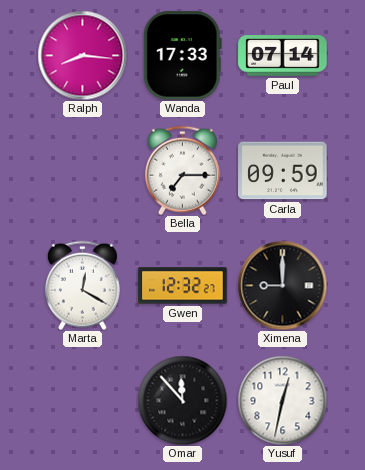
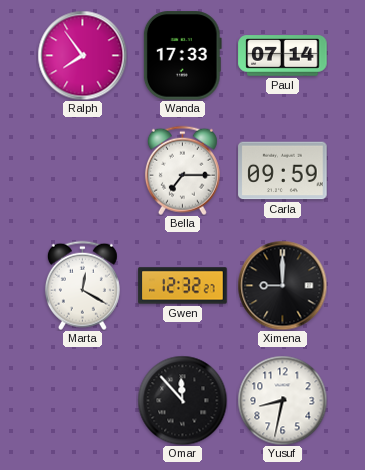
Ralph: 8:16 -> 7:54 (82, 55)
Yusuf: 12:32 -> 8:32 (282, 400)
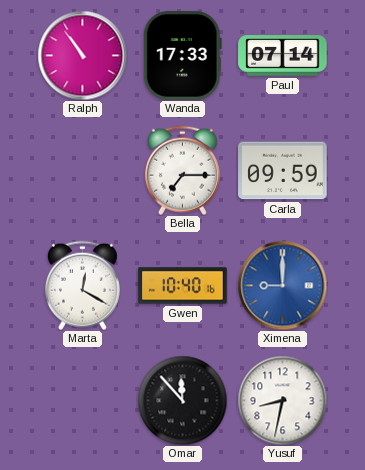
Ralph: 7:54 -> 10:54 (82, 55)
Gwen: 12:32 -> 10:40 (183, 286)
Ximena dial: black -> blue (282, 285)
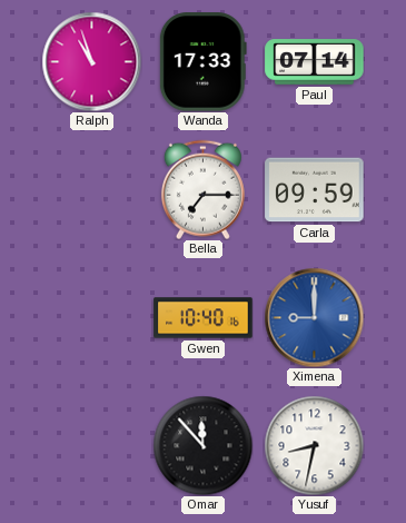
Ralph: 10:54 -> 10:57 (91, 61)
Marta: 12:20 -> none (82, 285)
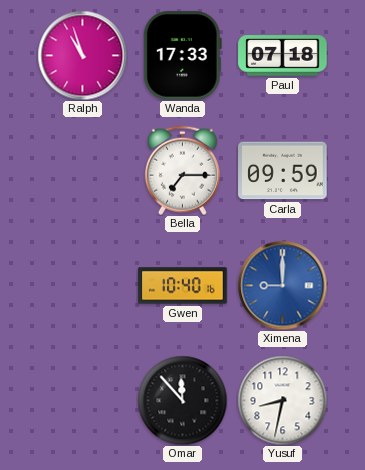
Paul: 07:14 -> 07:18 (283, 56)
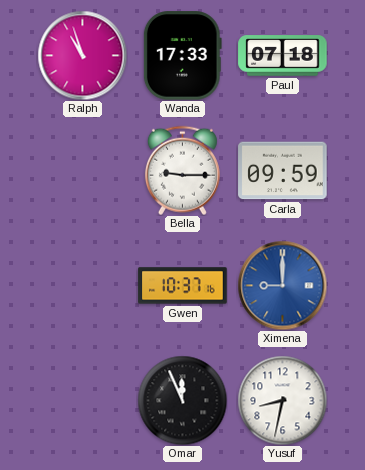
Bella: 7:15 -> 9:15 (182, 170)
Gwen: 10:40 -> 10:37 (183, 286)
Omar: 11:53 -> 11:56 (182, 400)
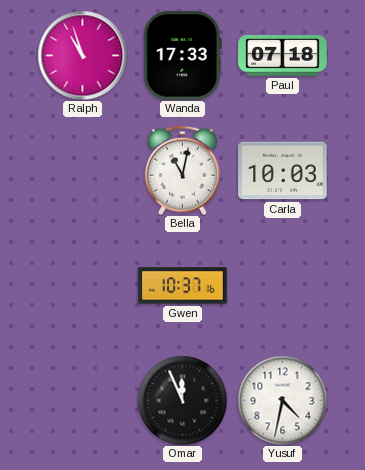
Bella: 9:15 -> 11:02 (182, 170)
Carla: 09:59 -> 10:03 (283, 171)
Ximena: 9:00 -> none (282, 285)
Yusuf: 8:32 -> 4:32 (282, 400)
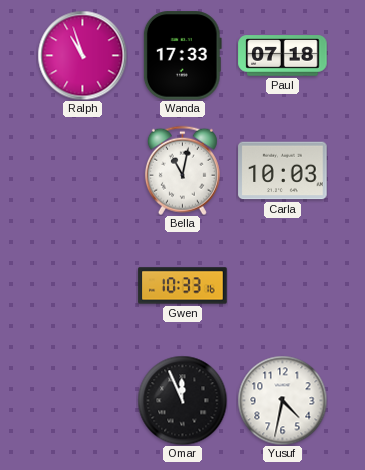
Gwen: 10:37 -> 10:33 (183, 286)
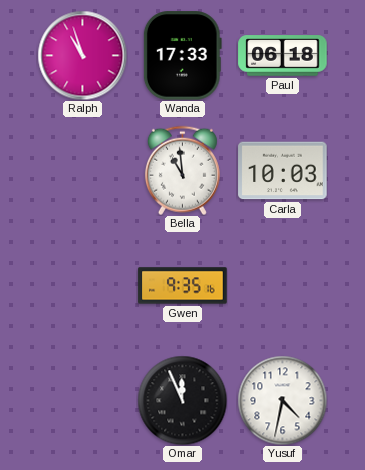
Paul: 07:18 -> 06:18 (283, 56)
Bella: 11:02 -> 10:59 (182, 170)
Gwen: 10:33 -> 9:35 (183, 286)
